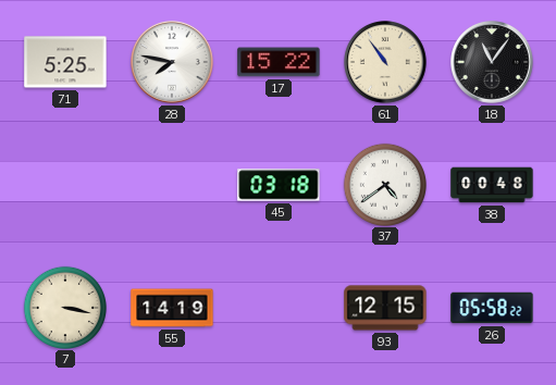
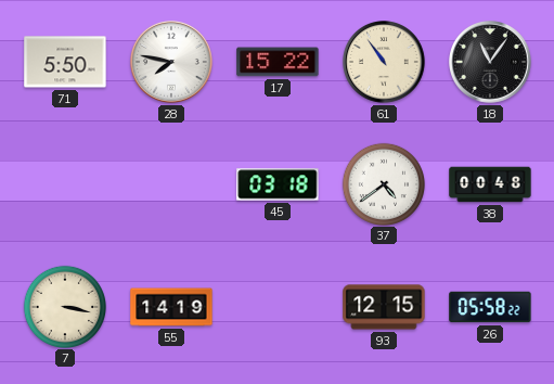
71: 5:25 -> 5:50 (65, 62)
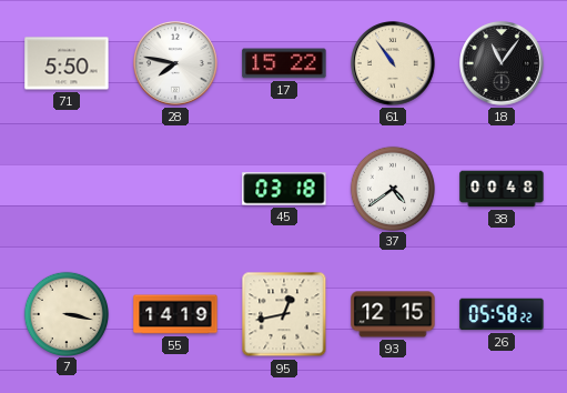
95: none -> 12:43 (284, 314)
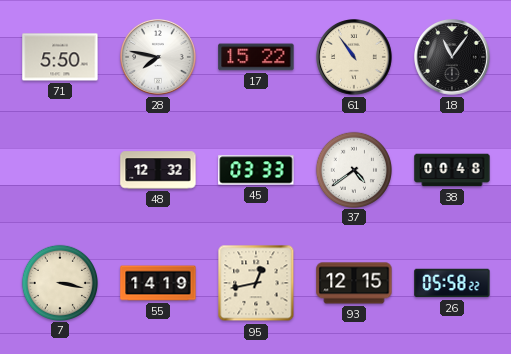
48: none -> 12:32 (158, 170)
45: 03:18 -> 03:33 (256, 170)
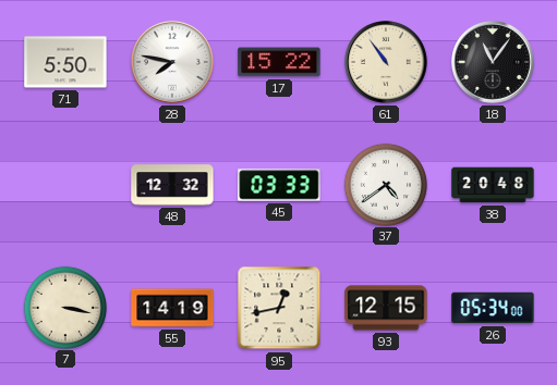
38: 00:48 -> 20:48 (493, 185)
26: 05:58 -> 05:34 (493, 308)
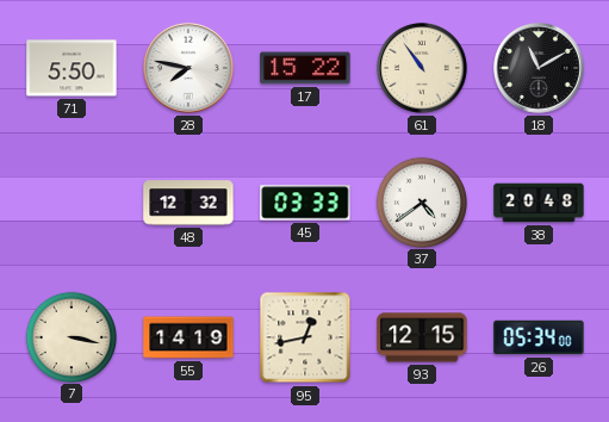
18: 11:06 -> 11:10 (540, 69)
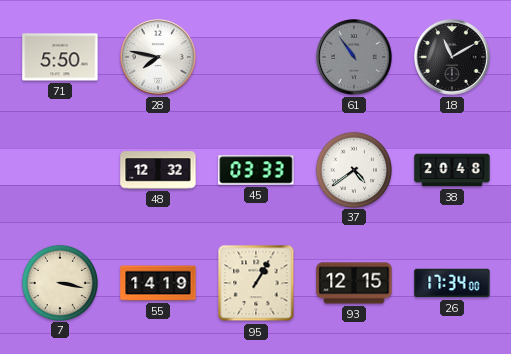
17: 15:22 -> none (305, 68)
61 dial: cream -> grey (355, 58)
95: 12:43 -> 1:05 (256, 283)
26: 05:34 -> 17:34 (452, 283)
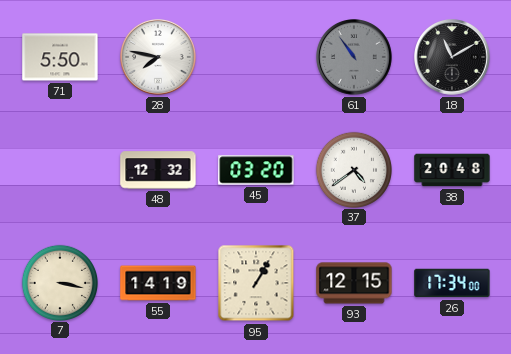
45: 03:33 -> 03:20 (256, 170)
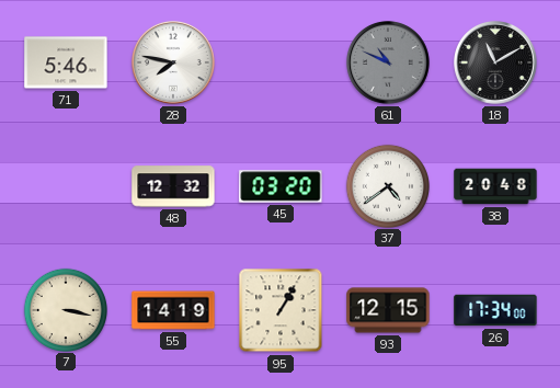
71: 5:50 -> 5:46 (66, 62)
61: 10:54 -> 10:49 (389, 64)
